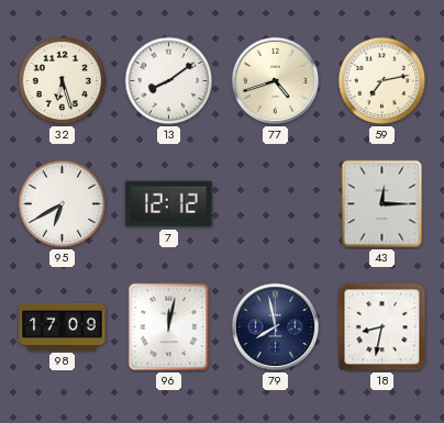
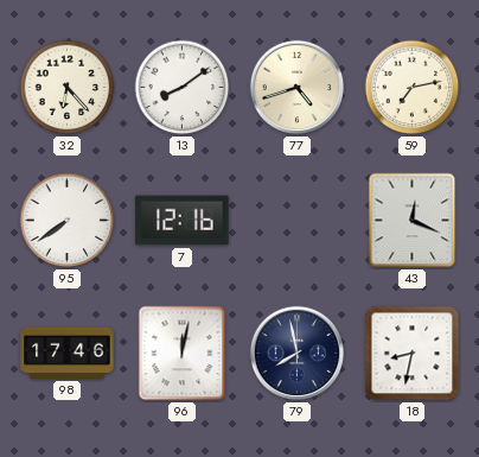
32: 6:27 -> 6:23 (68, 88)
95: 6:40 -> 7:39 (68, 221)
7: 12:12 -> 12:16 (183, 221)
43: 12:15 -> 12:19 (413, 221)
98: 17:09 -> 17:46 (68, 353)
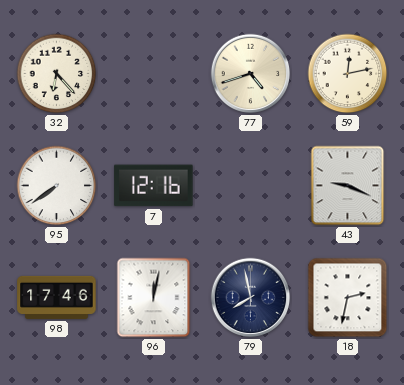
13: 8:09 -> none (183, 88)
59: 7:13 -> 12:13 (348, 74)
43: 12:19 -> 9:19 (348, 186)
18: 8:32 -> 2:32 (348, 298)
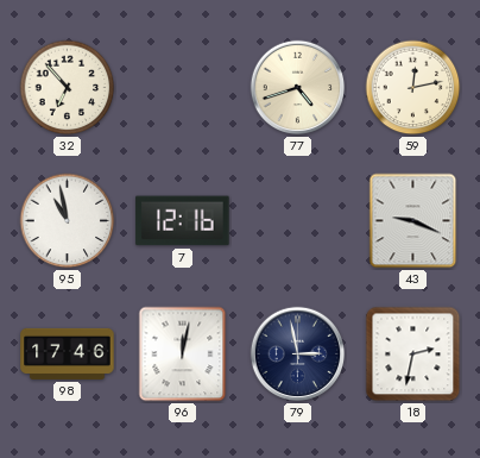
32: 6:23 -> 6:53 (68, 88)
95: 7:39 -> 10:58 (68, 221)
79: 7:58 -> 2:58 (298, 355)
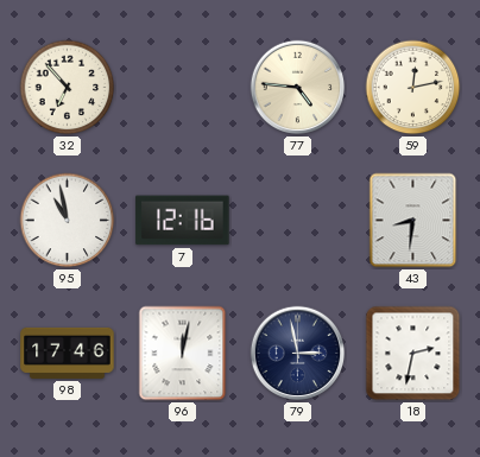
77: 4:42 -> 4:46 (298, 88)
43: 9:19 -> 8:31 (413, 221)
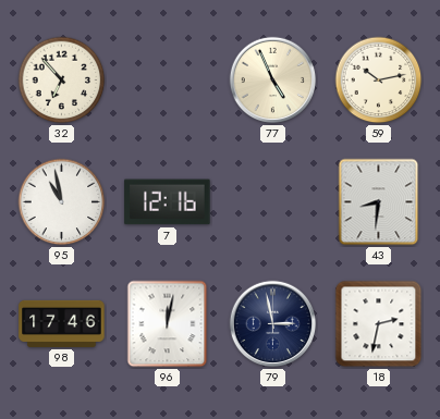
77: 4:46 -> 4:56 (273, 81)
59: 12:13 -> 10:13 (379, 81)
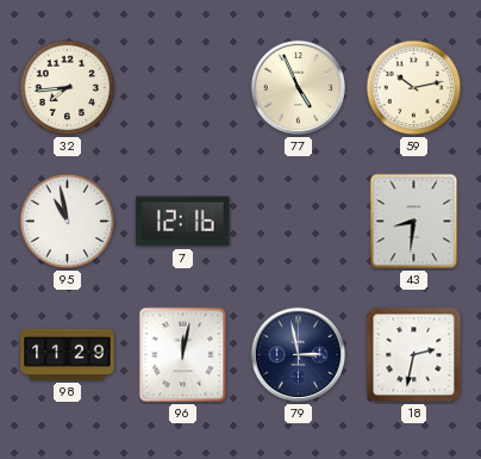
32: 6:53 -> 7:44 (68, 88)
98: 17:46 -> 11:29 (68, 354)
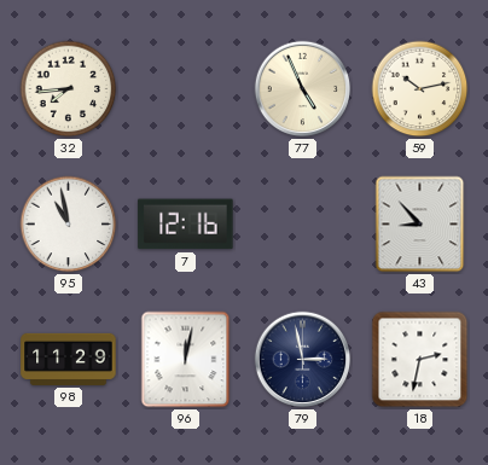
43: 8:31 -> 8:53 (420, 225)
